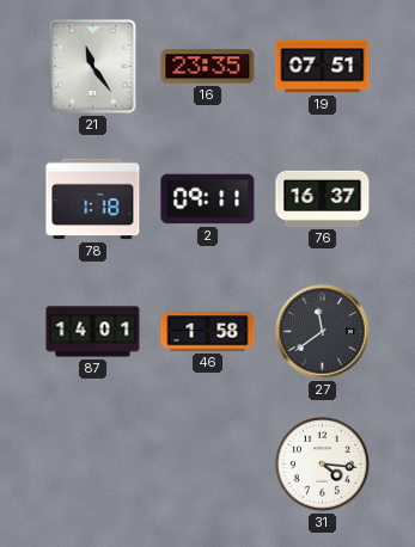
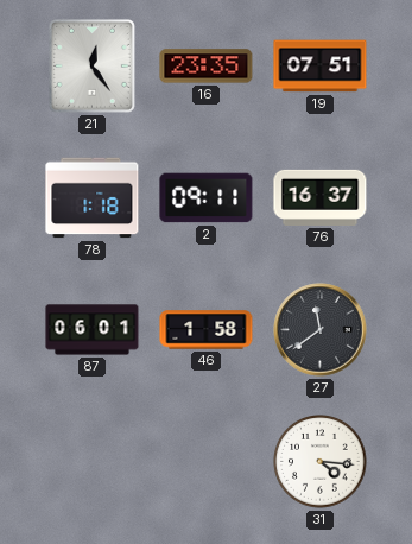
21: 11:24 -> 12:24 (91, 65)
87: 14:01 -> 06:01 (93, 330)
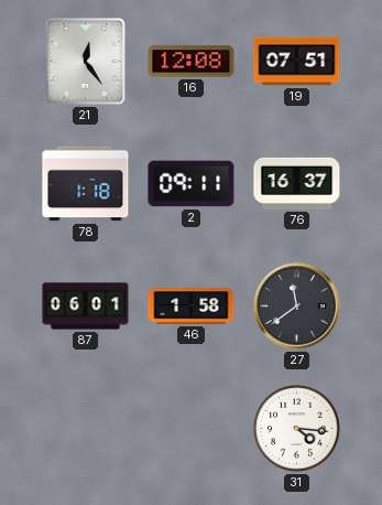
16: 23:35 -> 12:08 (192, 62)
